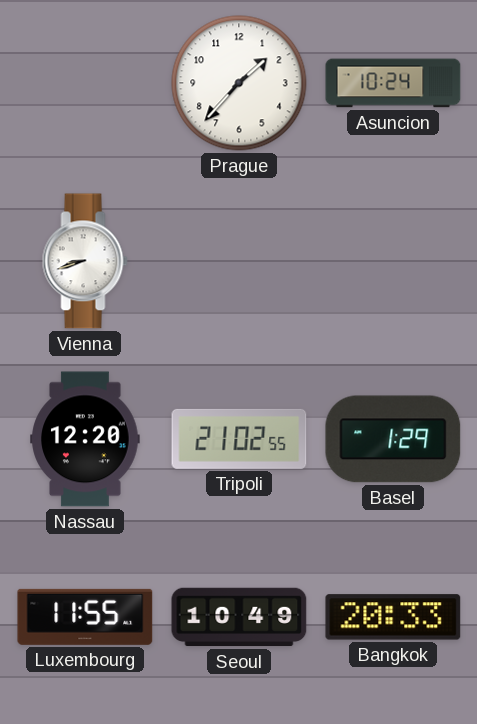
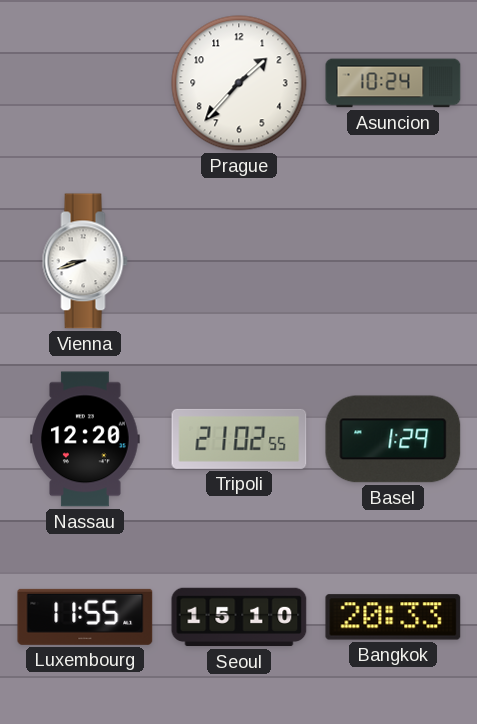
Seoul: 10:49 -> 15:10 (239, 617)
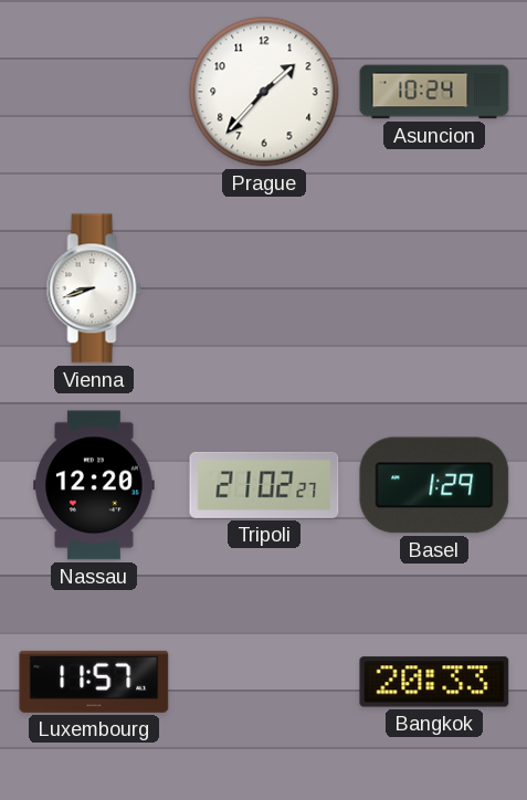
Tripoli: 21:02:55 -> 21:02:27 (264, 485)
Luxembourg: 11:55 -> 11:57 (94, 682)
Seoul: 15:10 -> none (239, 617)
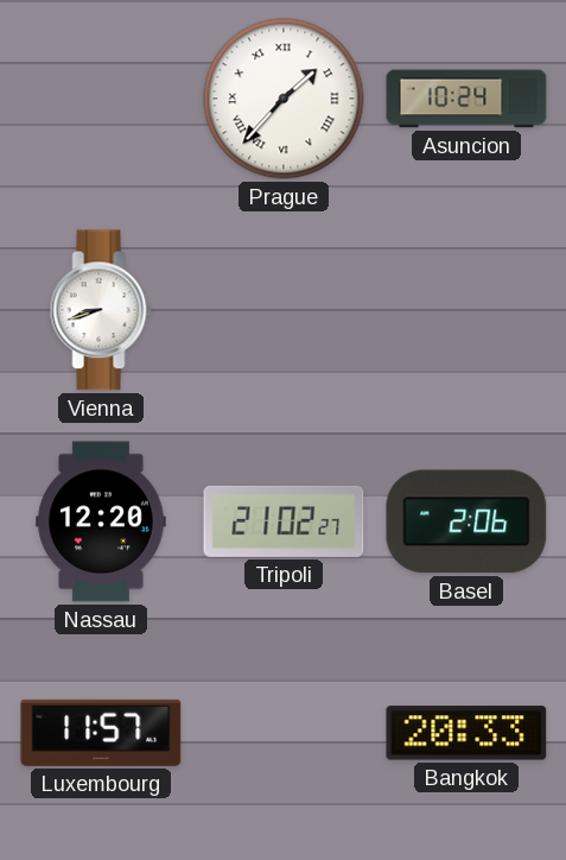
Prague numerals: Arabic -> Roman (284, 99)
Basel: 1:29 -> 2:06 (466, 521)
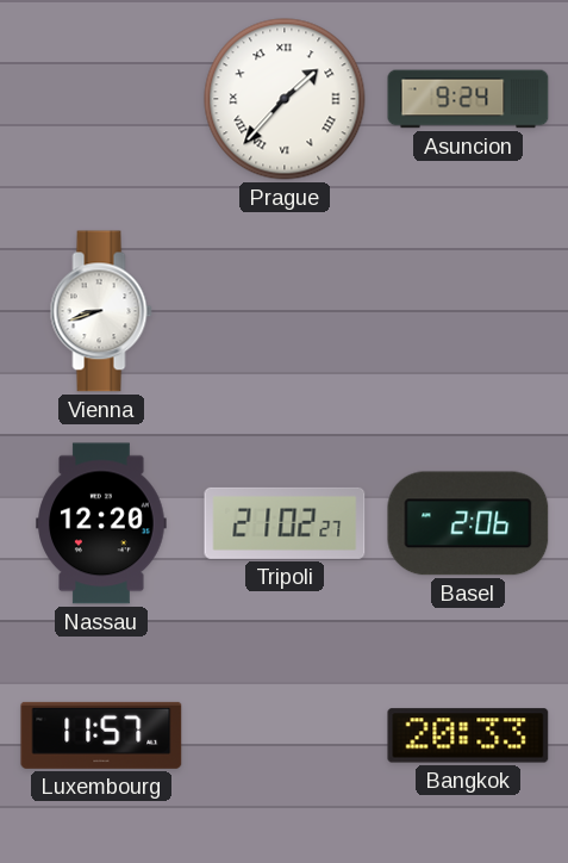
Asuncion: 10:24 -> 9:24 (468, 99)
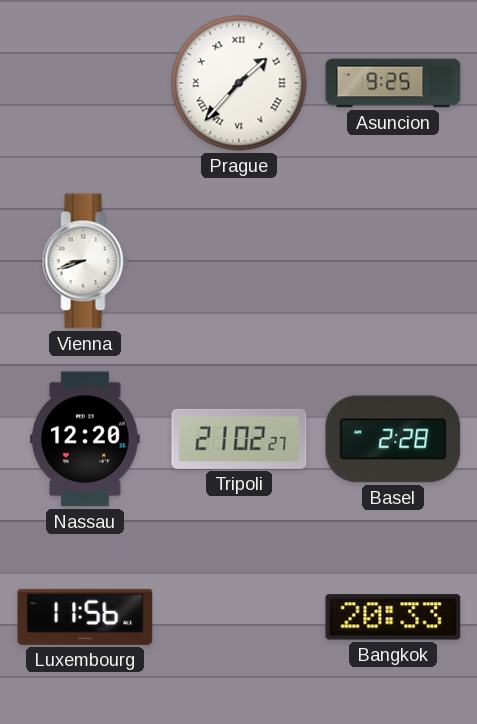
Asuncion: 9:24 -> 9:25 (393, 83)
Basel: 2:06 -> 2:28 (393, 439)
Luxembourg: 11:57 -> 11:56 (85, 617)
